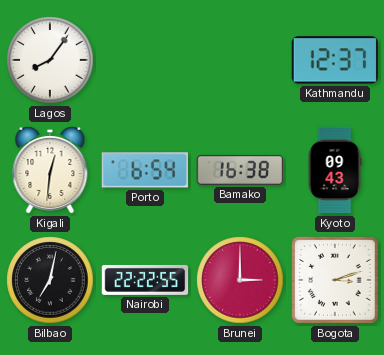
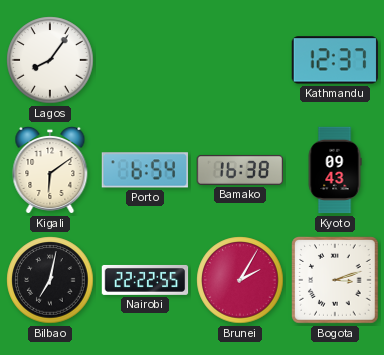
Kigali: 12:31 -> 6:09 (50, 170)
Brunei: 3:00 -> 2:05 (240, 280)
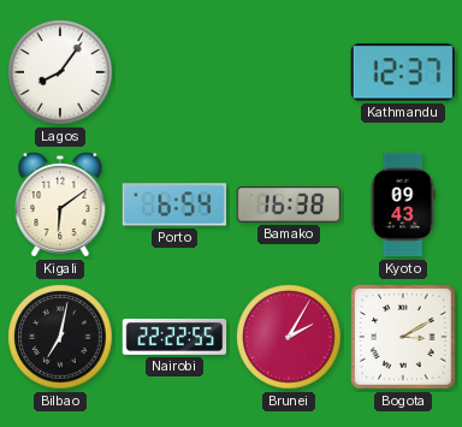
Bogota: 3:12 -> 3:10 (403, 337)
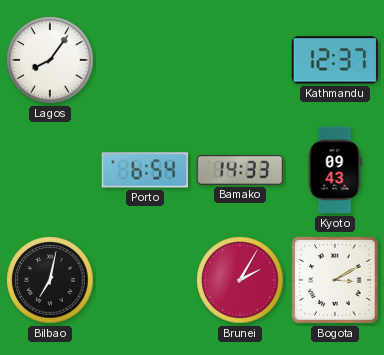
Kigali: 6:09 -> none (60, 204)
Bamako: 16:38 -> 14:33 (240, 170)
Nairobi: 22:22 -> none (174, 337)
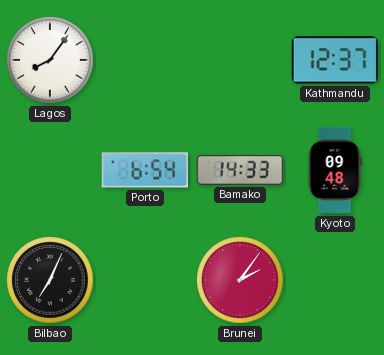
Kyoto: 09:43 -> 09:48 (335, 170)
Bilbao: 7:02 -> 7:04 (50, 280)
Brunei: 2:05 -> 2:06 (240, 280)
Bogota: 3:10 -> none (335, 280)
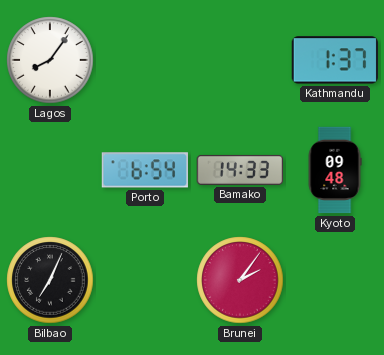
Kathmandu: 12:37 -> 1:37 (334, 60)
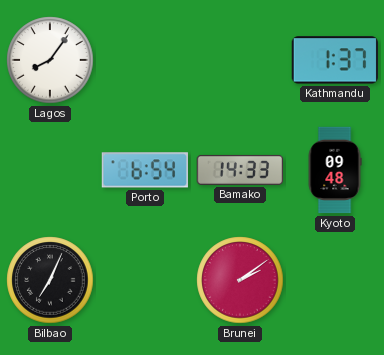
Brunei: 2:06 -> 2:09 (240, 280)
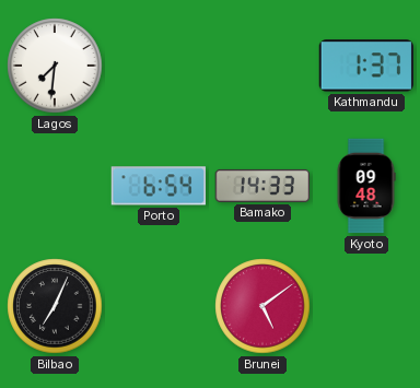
Lagos: 8:06 -> 7:31 (55, 66)
Brunei: 2:09 -> 5:09 (262, 306)
